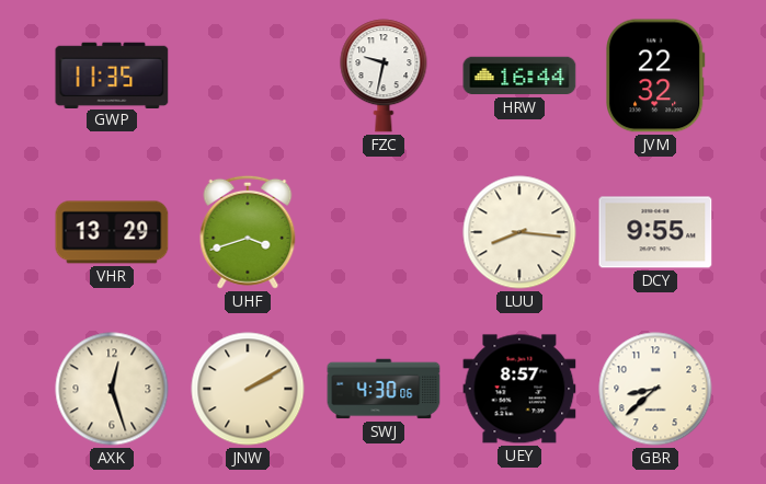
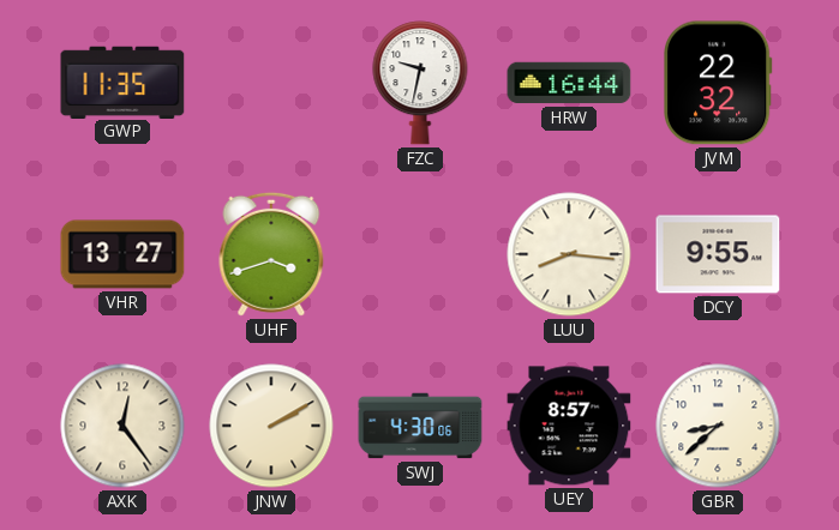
VHR: 13:29 -> 13:27 (122, 254)
AXK: 12:27 -> 12:24 (122, 426)
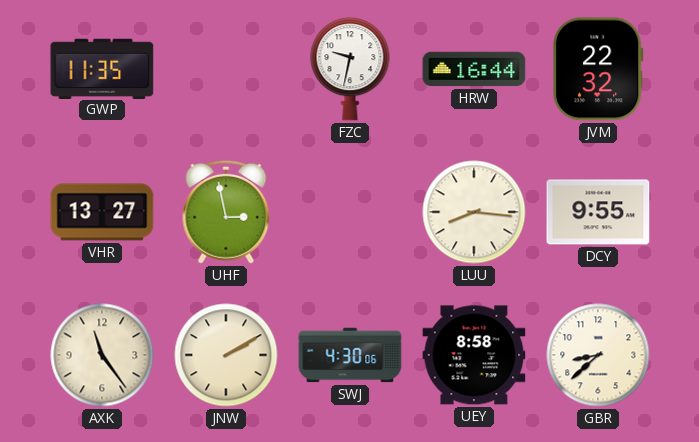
UHF: 3:42 -> 2:58 (226, 212)
AXK: 12:24 -> 11:24 (102, 355)
UEY: 8:57 -> 8:58 (474, 355)
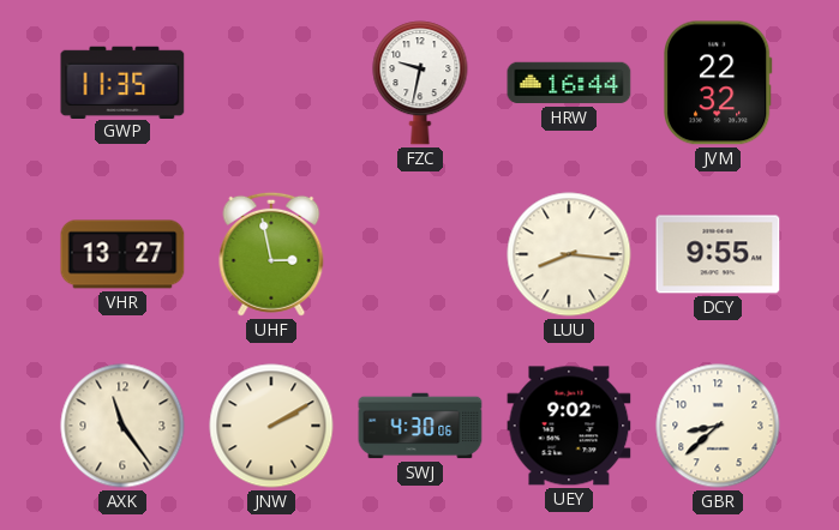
UEY: 8:58 -> 9:02 (569, 426)
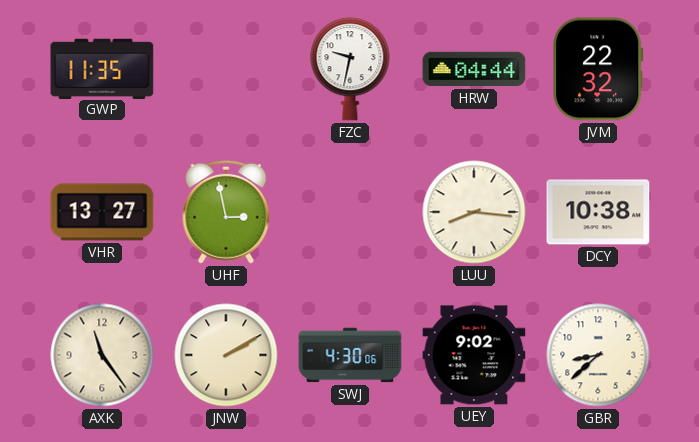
HRW: 16:44 -> 04:44 (474, 69)
DCY: 9:55 -> 10:38 (598, 212)
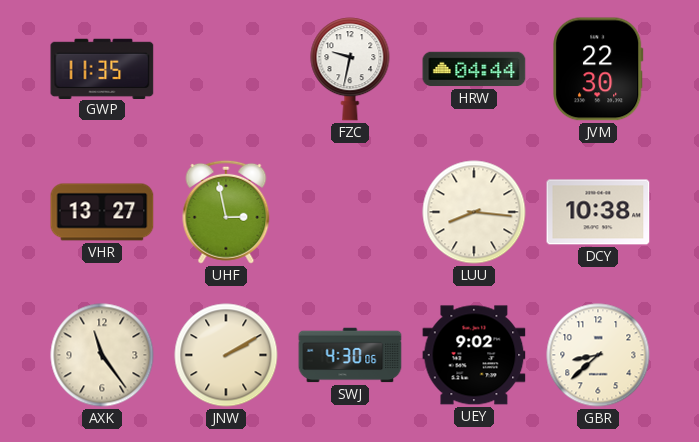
JVM: 22:32 -> 22:30 (599, 69)
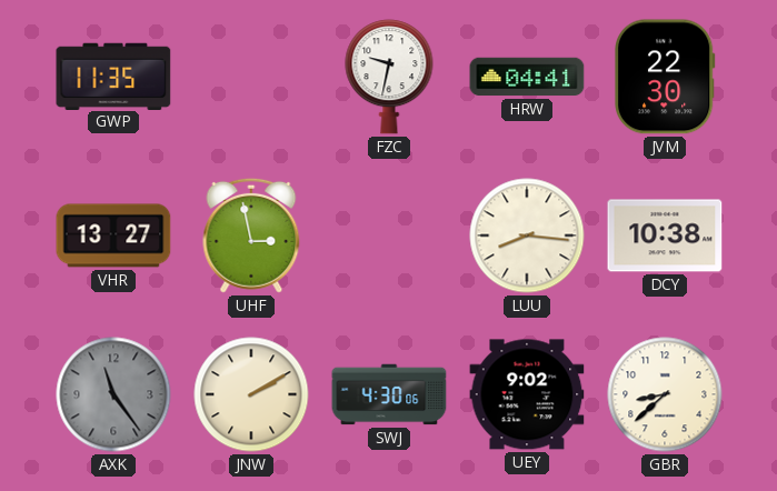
HRW: 04:44 -> 04:41 (527, 77)
AXK dial: cream -> grey (113, 394)
